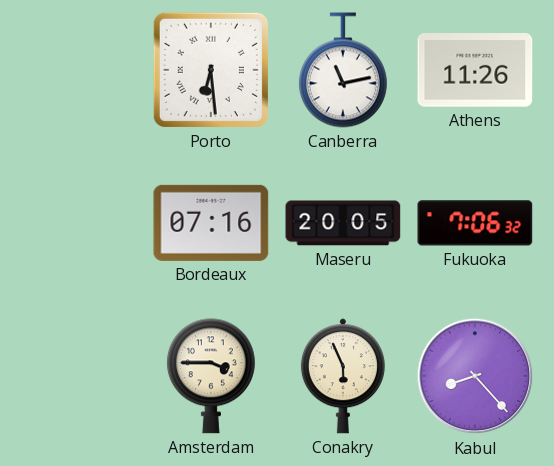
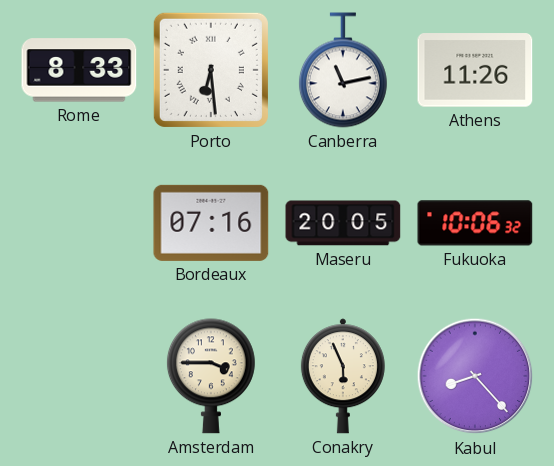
Rome: none -> 8:33 (79, 70)
Fukuoka: 7:06 -> 10:06 (475, 223)
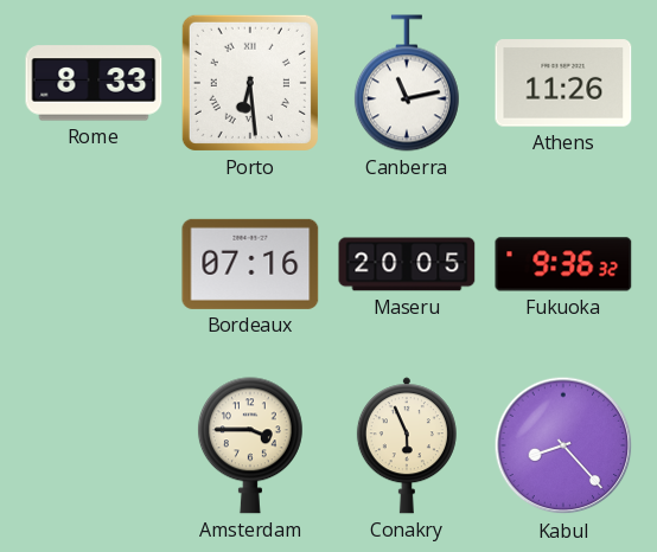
Fukuoka: 10:06 -> 9:36 (563, 264)
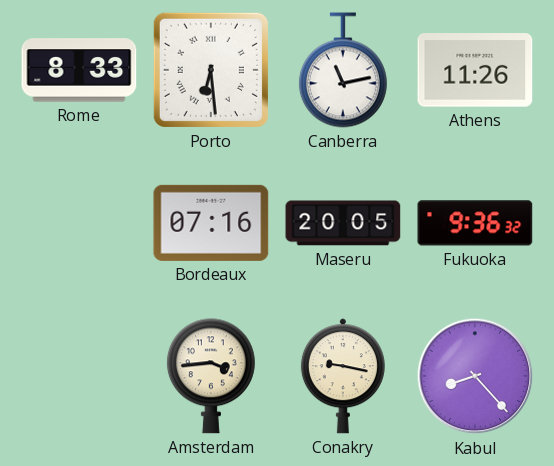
Amsterdam: 3:45 -> 3:44 (211, 376)
Conakry: 5:56 -> 9:17 (343, 376)
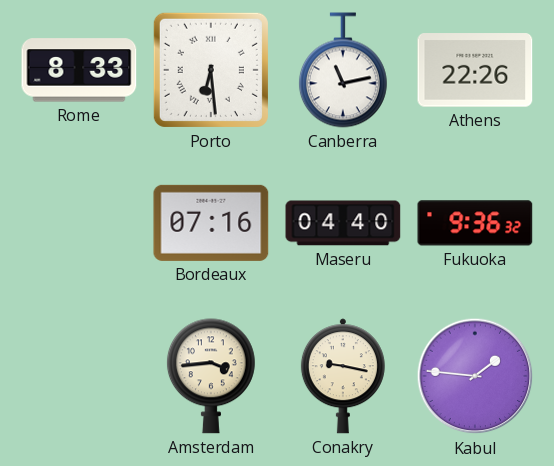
Athens: 11:26 -> 22:26 (475, 70)
Maseru: 20:05 -> 04:40 (343, 223)
Kabul: 8:23 -> 1:46 (475, 376)
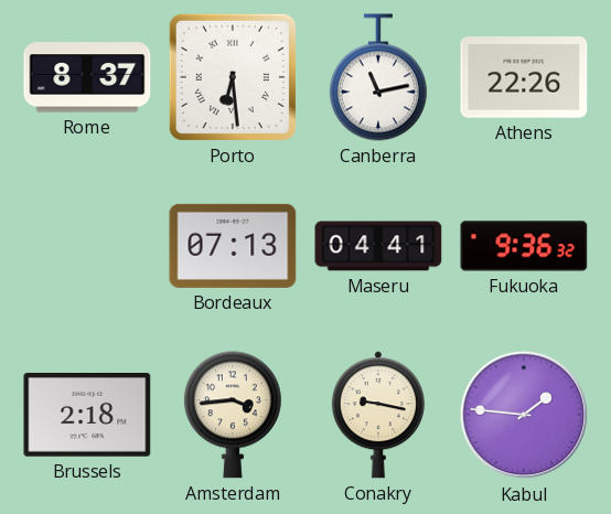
Rome: 8:33 -> 8:37 (87, 77)
Bordeaux: 07:16 -> 07:13 (233, 246)
Maseru: 04:40 -> 04:41 (378, 246)
Brussels: none -> 2:18 (87, 416)
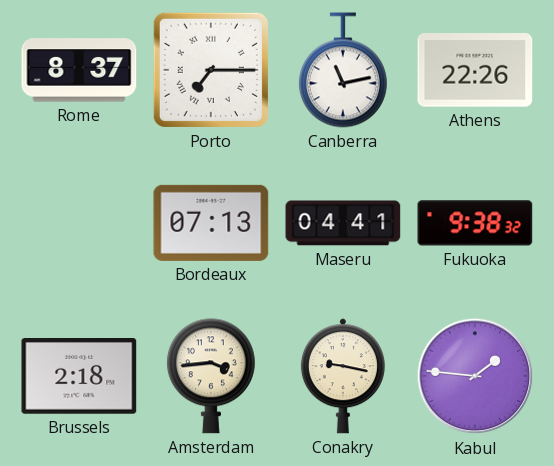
Porto: 6:29 -> 7:15 (211, 70)
Fukuoka: 9:36 -> 9:38 (475, 223)
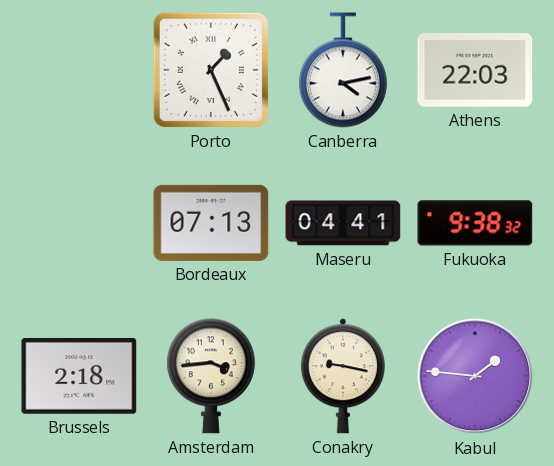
Rome: 8:37 -> none (79, 70)
Porto: 7:15 -> 1:26 (211, 70)
Canberra: 11:13 -> 4:13 (343, 70)
Athens: 22:26 -> 22:03 (475, 70)
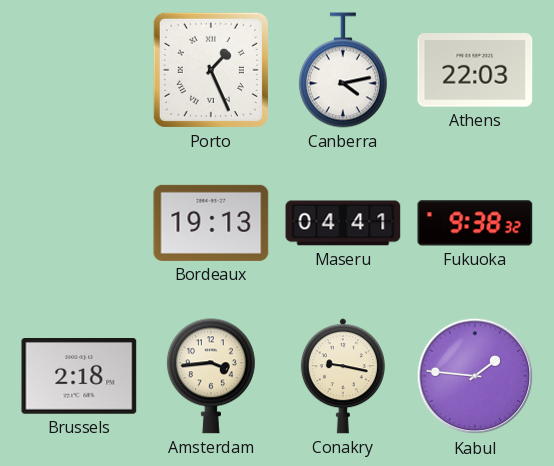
Bordeaux: 07:13 -> 19:13 (211, 223)
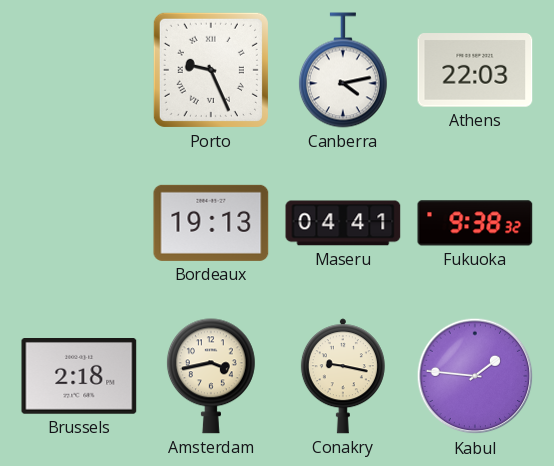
Porto: 1:26 -> 9:26 (211, 70)
Amsterdam: 3:44 -> 3:43 (211, 376)
